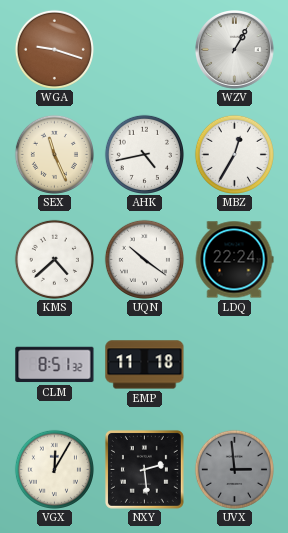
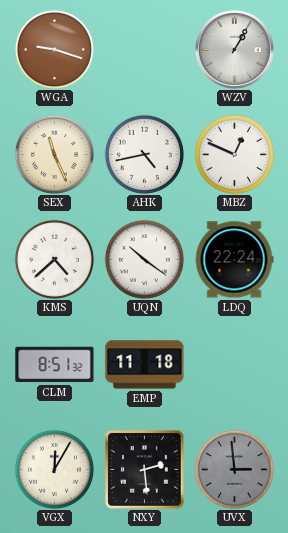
MBZ: 12:35 -> 12:49 (234, 154)
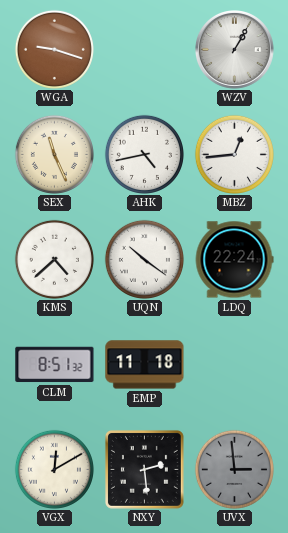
MBZ: 12:49 -> 12:44 (234, 154)
VGX: 12:05 -> 12:10 (54, 469)
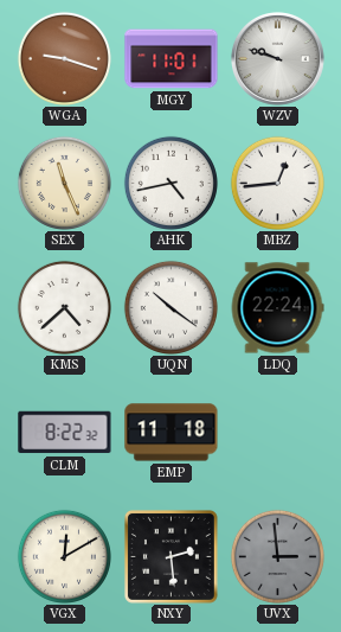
MGY: none -> 11:01 (172, 59)
WZV: 1:05 -> 9:48 (278, 59)
CLM: 8:51 -> 8:22 (65, 433)
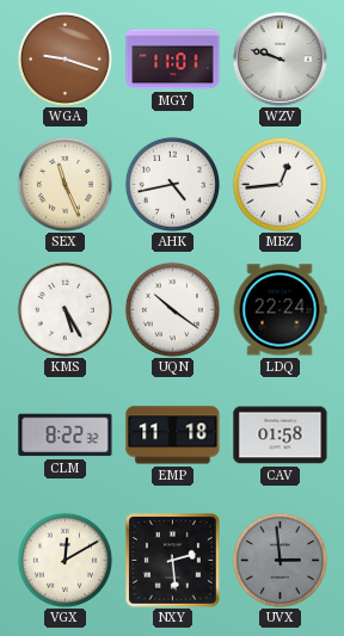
KMS: 4:38 -> 5:25 (64, 309)
CAV: none -> 01:58 (281, 436)
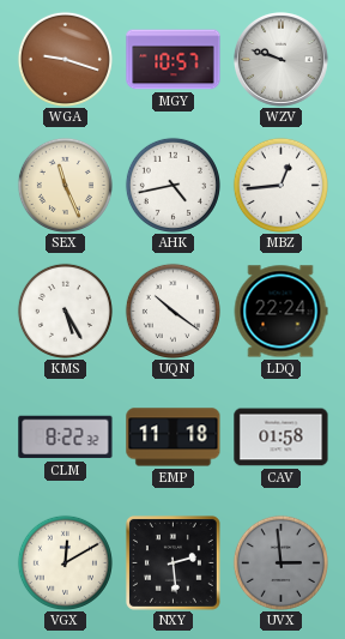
MGY: 11:01 -> 10:57 (174, 60)
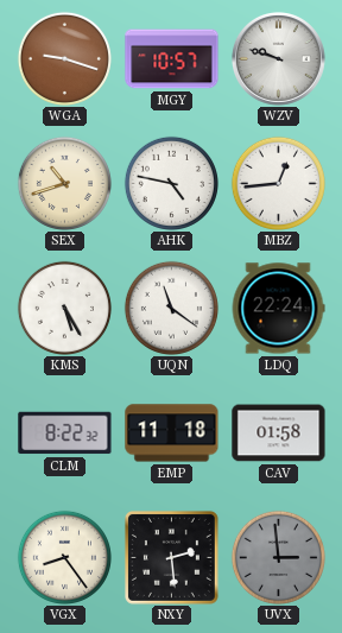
SEX: 11:26 -> 10:42 (64, 183)
AHK: 4:43 -> 4:47 (171, 183)
UQN: 10:21 -> 11:21 (171, 308)
VGX: 12:10 -> 8:24 (64, 557)
